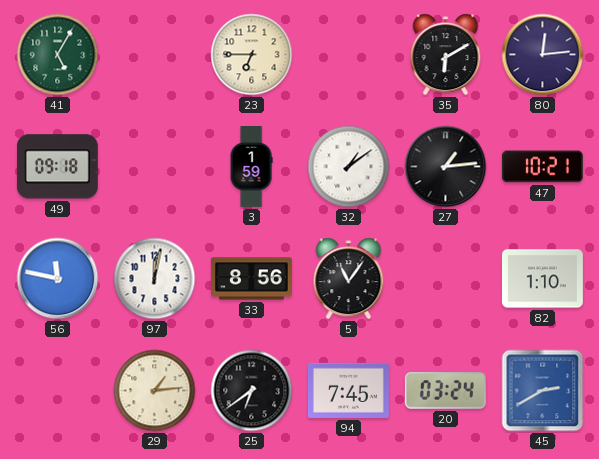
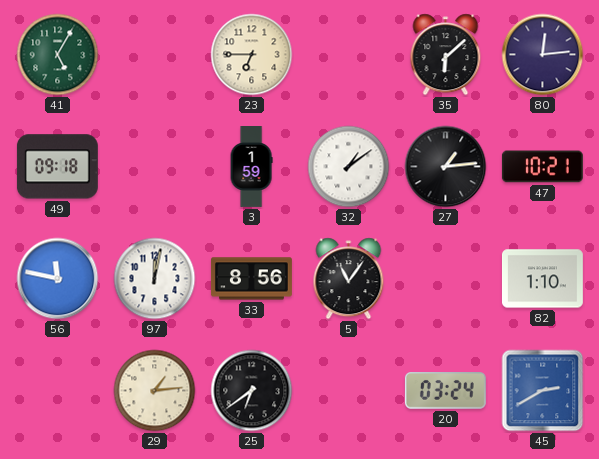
35: 6:10 -> 6:08 (446, 55)
94: 7:45 -> none (348, 390)
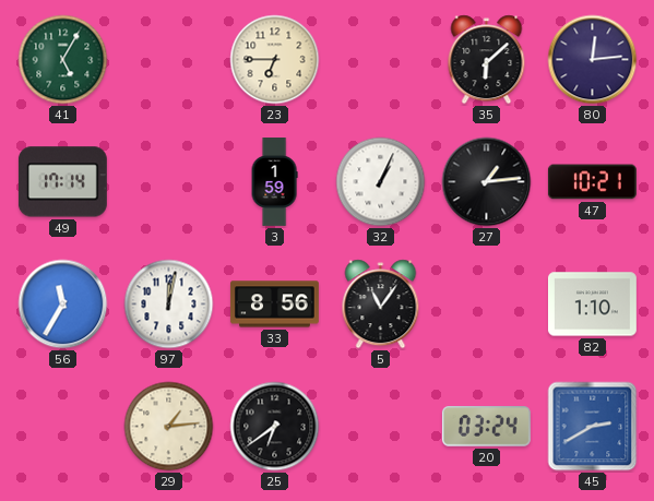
49: 09:18 -> 17:14 (62, 182)
32: 1:09 -> 1:04 (381, 182)
56: 11:47 -> 11:35 (63, 305)
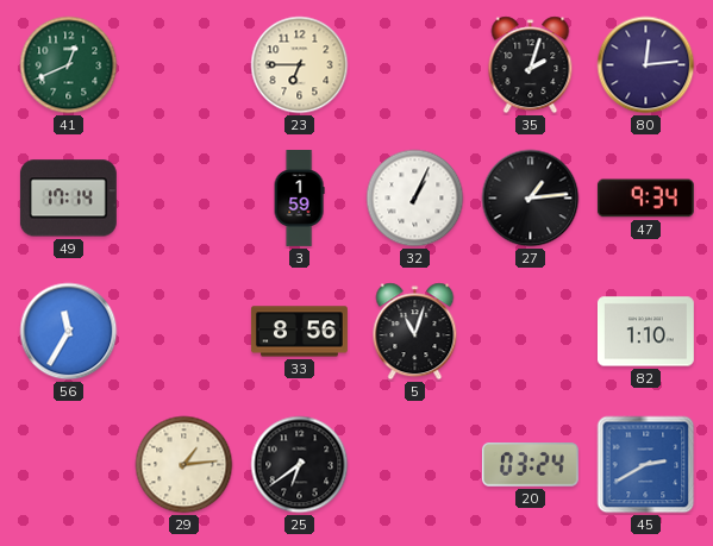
41: 5:05 -> 12:41 (69, 65)
35: 6:08 -> 2:03 (531, 65)
47: 10:21 -> 9:34 (645, 199)
97: 12:02 -> none (169, 305)
5: 11:06 -> 11:03 (415, 332)
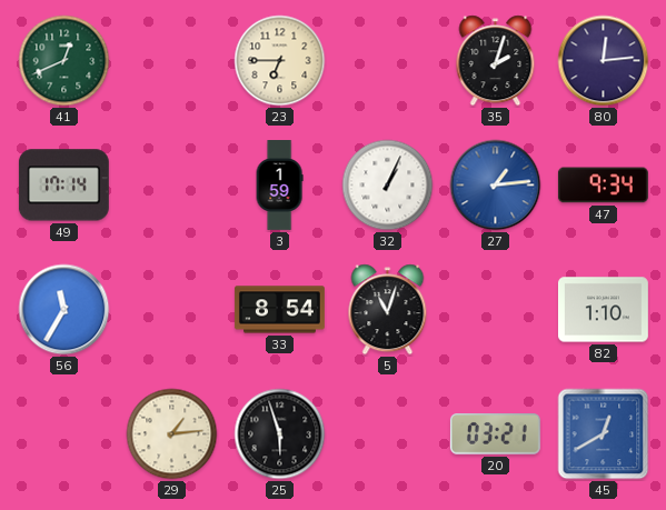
27 dial: black -> blue (496, 186)
33: 8:56 -> 8:54 (279, 310)
25: 6:39 -> 5:57 (280, 434)
20: 03:24 -> 03:21 (495, 434)
45: 2:40 -> 12:40 (604, 434)
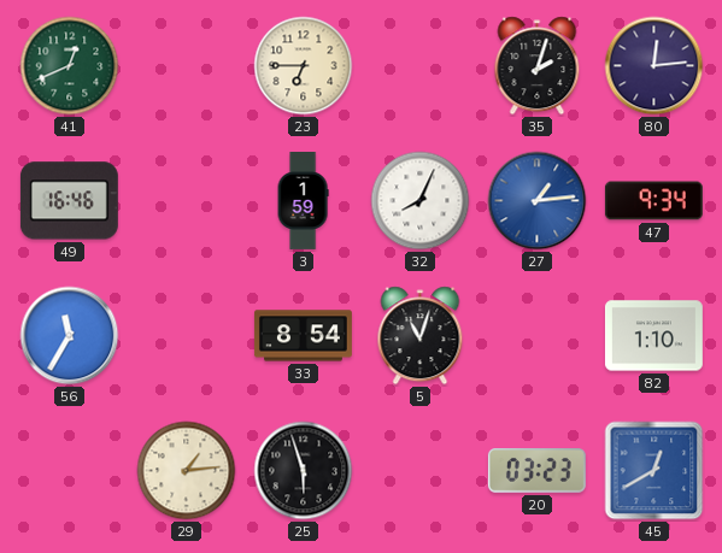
49: 17:14 -> 16:46 (69, 201)
32: 1:04 -> 8:04 (421, 201)
20: 03:21 -> 03:23 (536, 471)
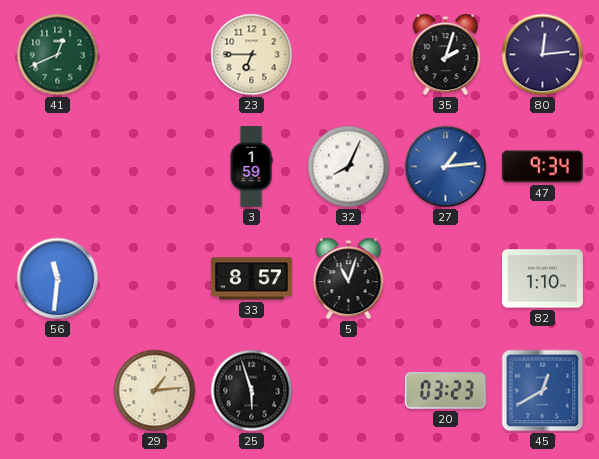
49: 16:46 -> none (69, 201)
56: 11:35 -> 11:31 (58, 279)
33: 8:54 -> 8:57 (251, 279)
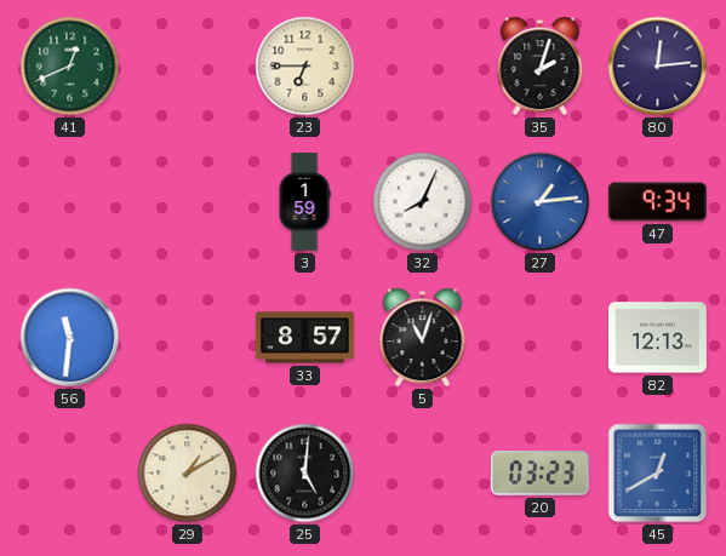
82: 1:10 -> 12:13 (657, 338)
29: 1:14 -> 1:10 (188, 474)
25: 5:57 -> 5:01 (305, 474)
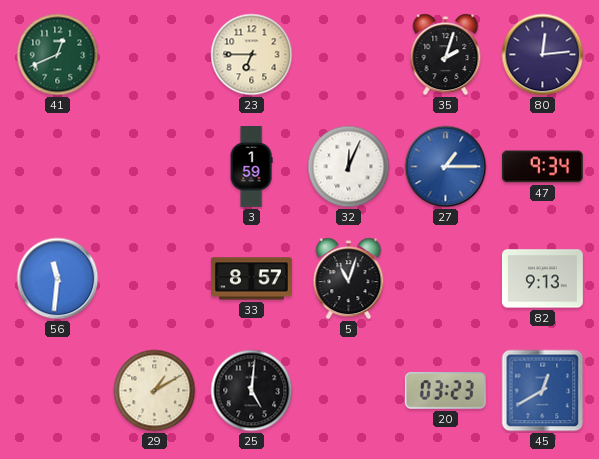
32: 8:04 -> 12:04 (349, 167)
27: 1:14 -> 1:15 (446, 167)
82: 12:13 -> 9:13 (542, 279)
